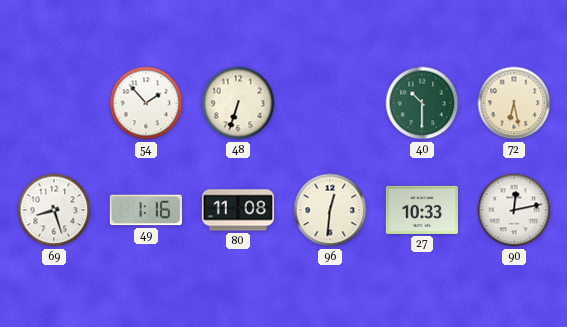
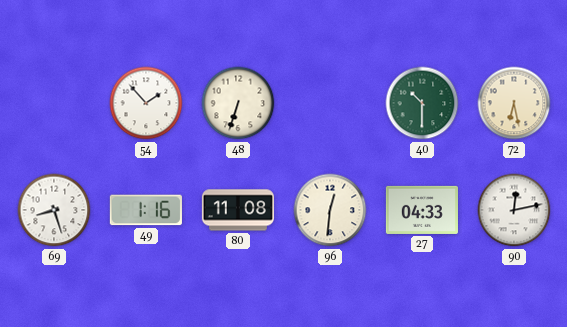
27: 10:33 -> 04:33 (422, 210)
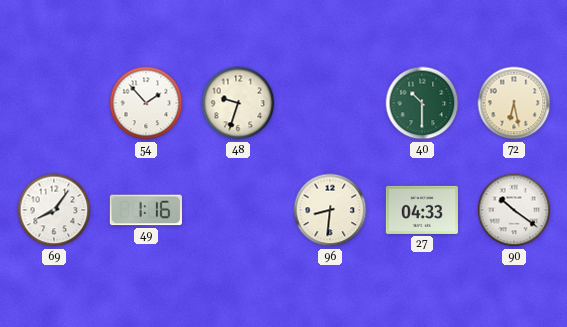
48: 6:33 -> 9:33 (238, 103)
69: 8:27 -> 8:06 (54, 210)
80: 11:08 -> none (238, 210)
96: 12:31 -> 8:31 (330, 210)
90: 12:13 -> 10:21 (514, 210)
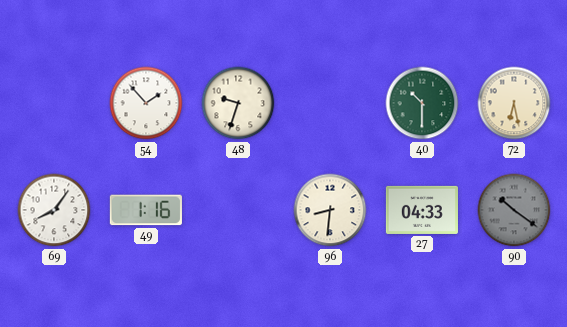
90 dial: white -> grey (514, 210)
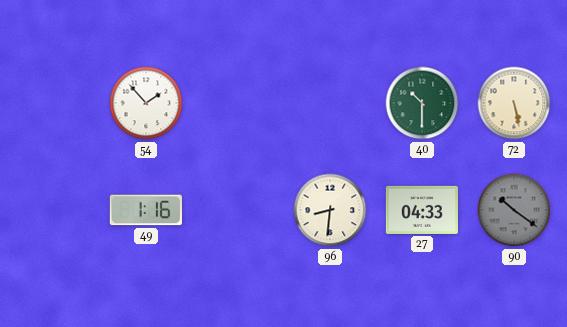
48: 9:33 -> none (238, 103)
72: 6:28 -> 5:28 (514, 103)
69: 8:06 -> none (54, 210)
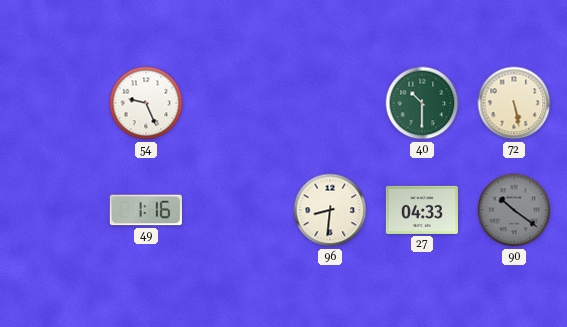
54: 1:53 -> 9:26 (146, 103)
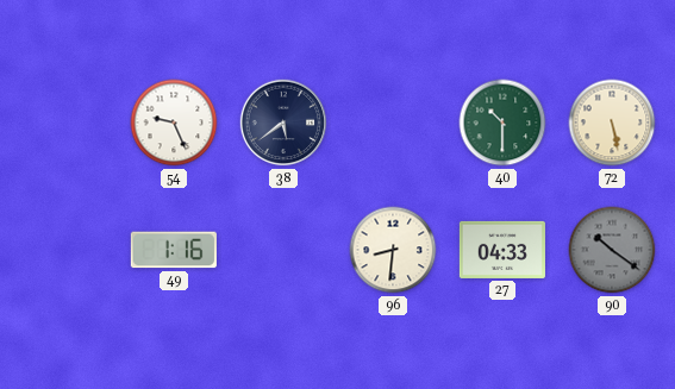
38: none -> 5:39 (283, 123)
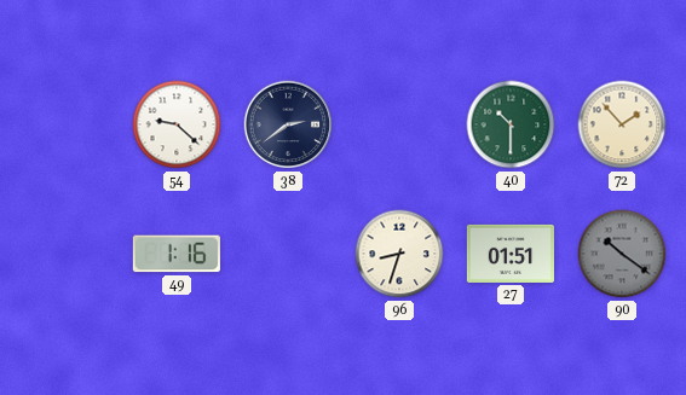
54: 9:26 -> 9:22 (177, 124)
38: 5:39 -> 2:39 (288, 124)
72: 5:28 -> 1:53 (622, 124)
96: 8:31 -> 8:33 (399, 254)
27: 04:33 -> 01:51 (511, 254)
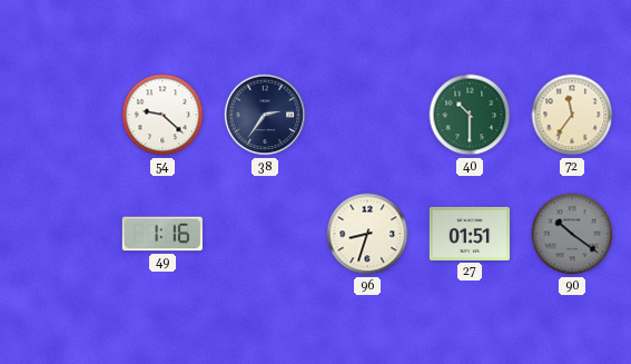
38: 2:39 -> 2:36 (265, 115)
72: 1:53 -> 11:36 (572, 115)
